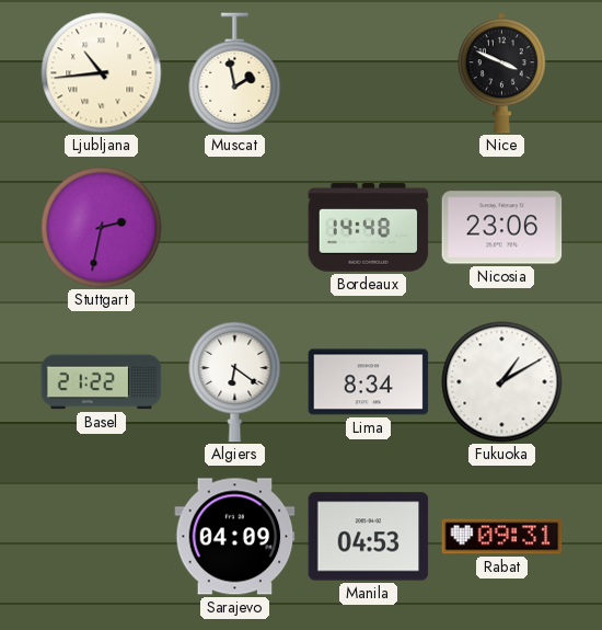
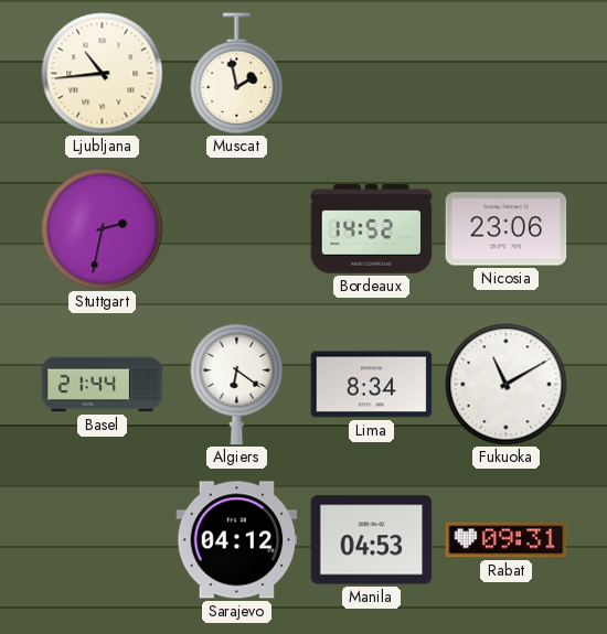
Nice: 3:49 -> none (502, 73)
Bordeaux: 14:48 -> 14:52 (372, 229)
Basel: 21:22 -> 21:44 (103, 385)
Fukuoka: 1:10 -> 11:10 (507, 385)
Sarajevo: 04:09 -> 04:12 (237, 540)
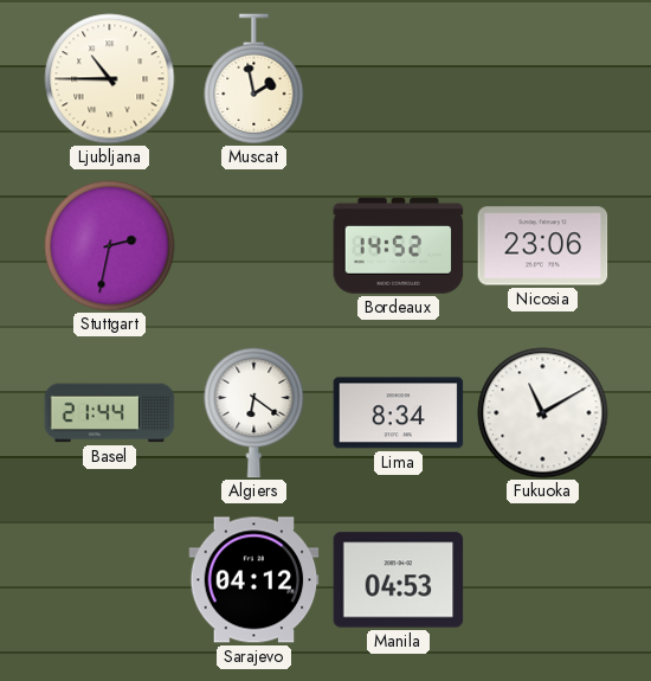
Ljubljana: 10:44 -> 10:45 (110, 79)
Rabat: 09:31 -> none (507, 540)
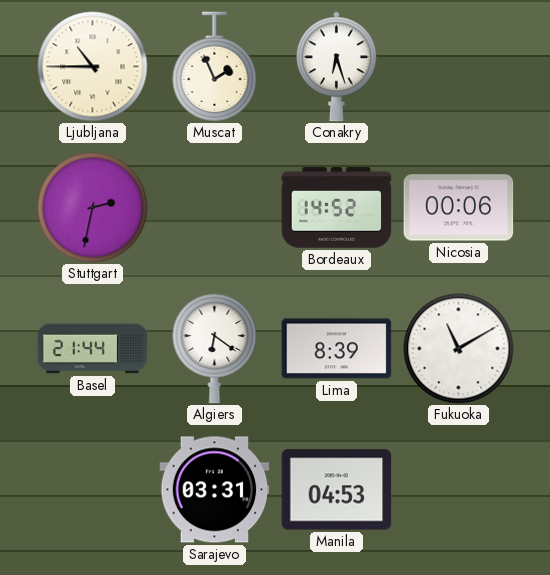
Muscat: 1:58 -> 1:56 (215, 67)
Conakry: none -> 6:27 (337, 67)
Nicosia: 23:06 -> 00:06 (459, 208)
Lima: 8:34 -> 8:39 (337, 349)
Sarajevo: 04:12 -> 03:31 (215, 490)
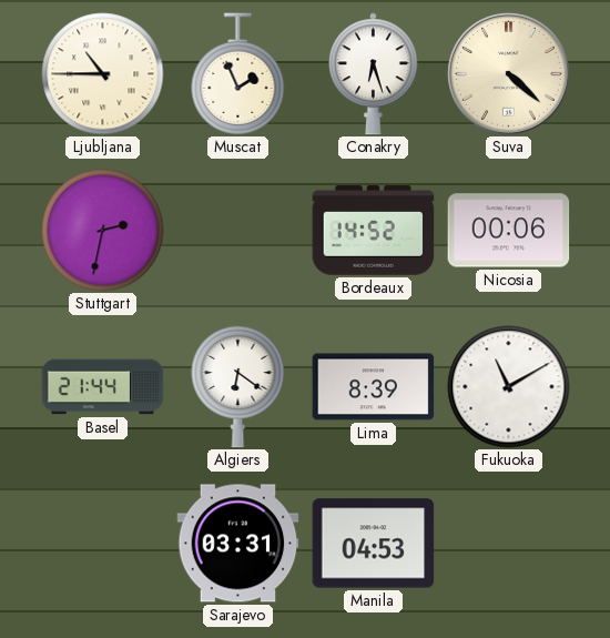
Suva: none -> 4:22 (509, 74)
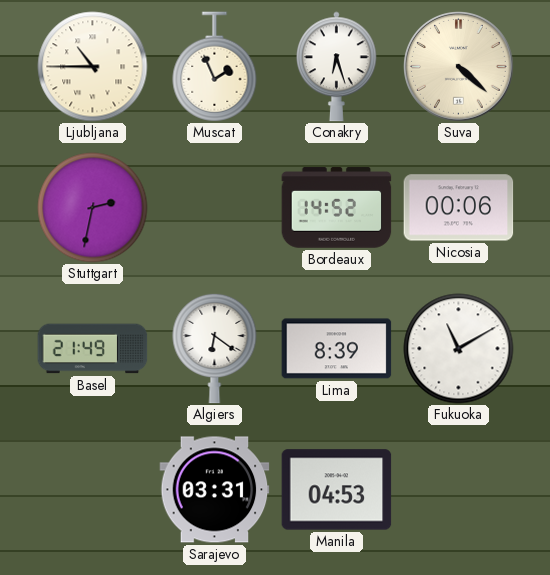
Basel: 21:44 -> 21:49 (93, 349)
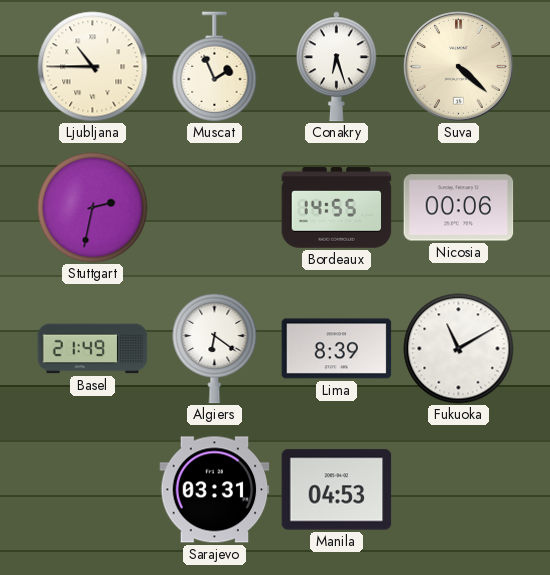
Bordeaux: 14:52 -> 14:55 (337, 208)
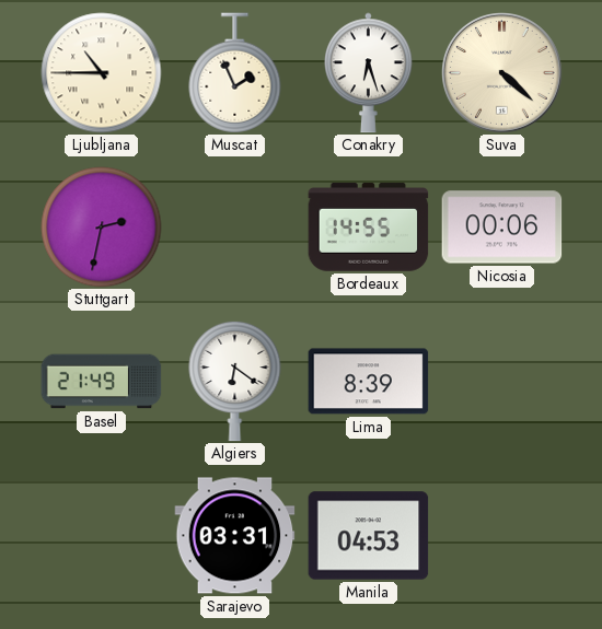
Fukuoka: 11:10 -> none (459, 349)
